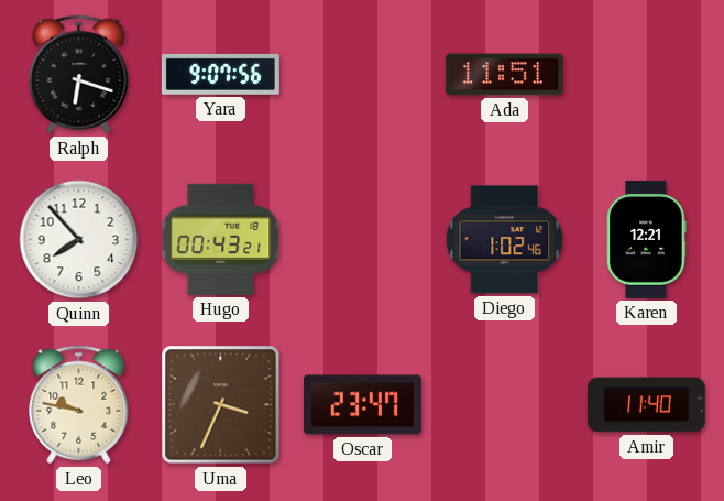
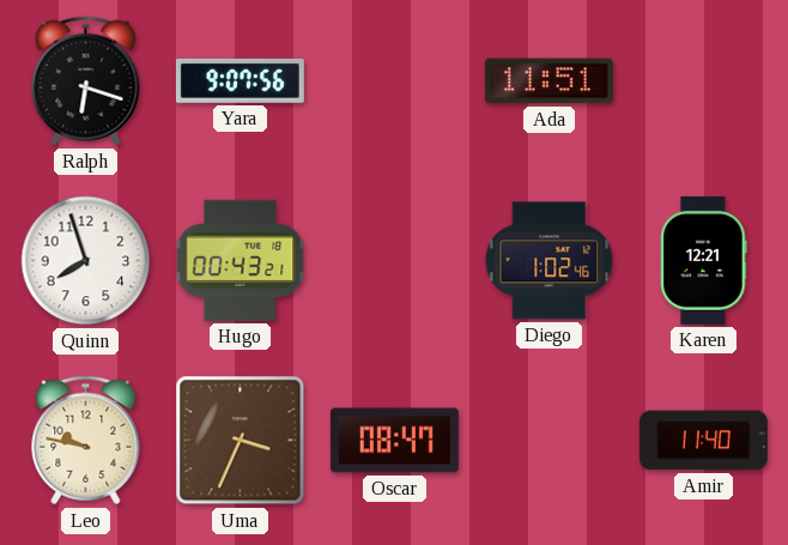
Quinn: 7:53 -> 7:57 (86, 261)
Oscar: 23:47 -> 08:47 (394, 441)
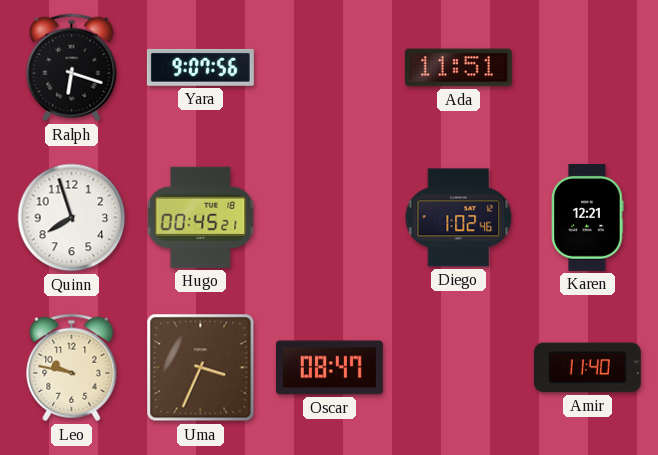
Hugo: 00:43 -> 00:45 (201, 217)
